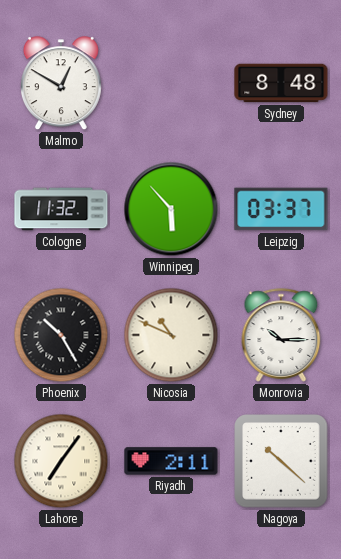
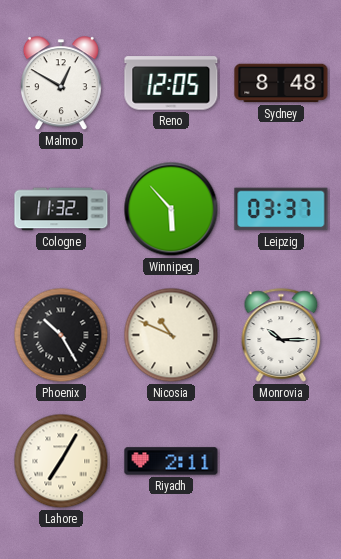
Reno: none -> 12:05 (171, 83)
Lahore: 7:06 -> 7:05 (61, 461)
Nagoya: 10:22 -> none (281, 461)
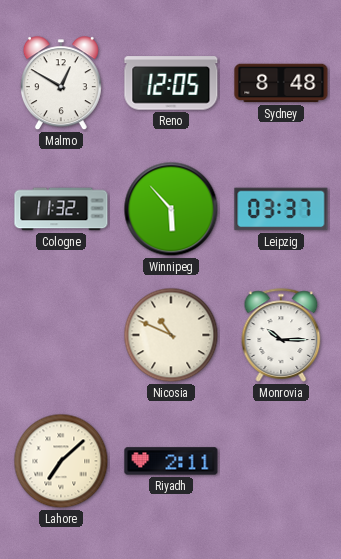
Phoenix: 10:25 -> none (61, 335)
Lahore: 7:05 -> 7:08 (61, 461)
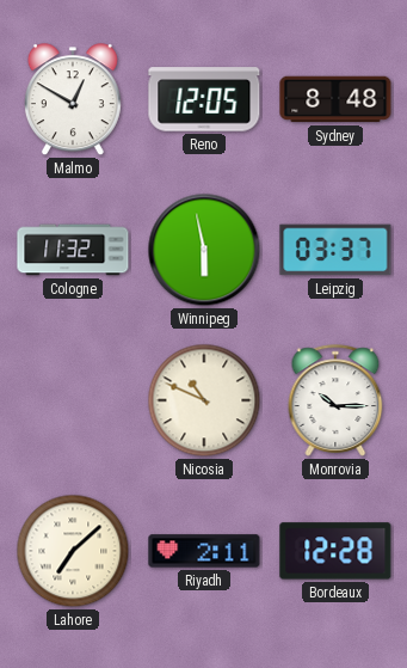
Winnipeg: 5:53 -> 5:58 (204, 250)
Bordeaux: none -> 12:28 (335, 551)
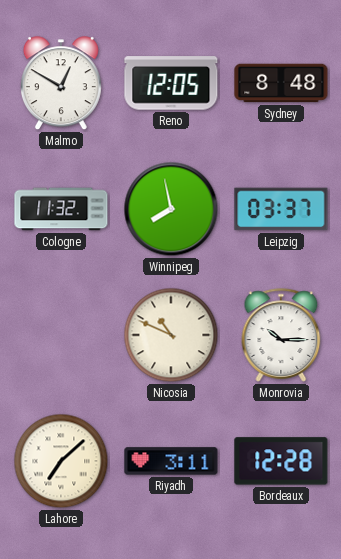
Winnipeg: 5:58 -> 7:58 (171, 209)
Riyadh: 2:11 -> 3:11 (171, 461)
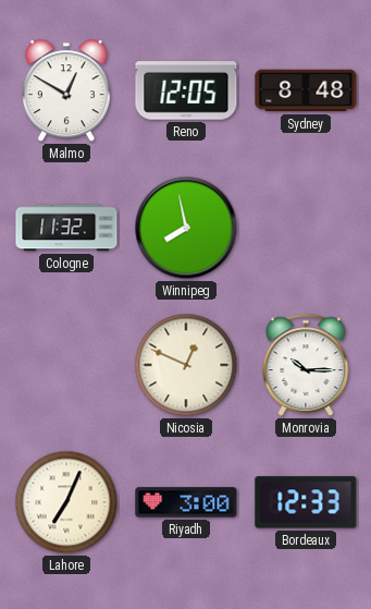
Leipzig: 03:37 -> none (281, 209)
Nicosia: 10:49 -> 12:49 (186, 365)
Lahore: 7:08 -> 7:04 (66, 502)
Riyadh: 3:11 -> 3:00 (186, 502)
Bordeaux: 12:28 -> 12:33 (306, 502)
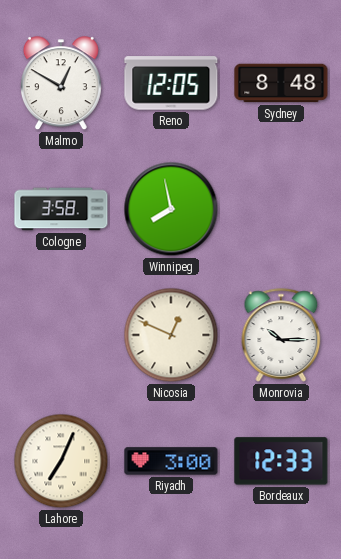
Cologne: 11:32 -> 3:58 (61, 209)
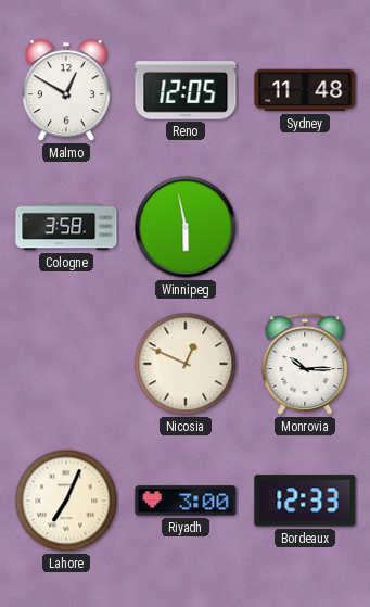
Sydney: 8:48 -> 11:48 (305, 90)
Winnipeg: 7:58 -> 5:58 (186, 227)
